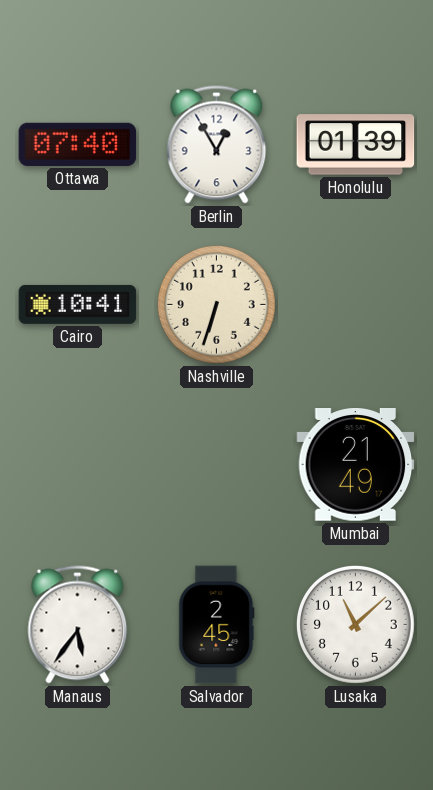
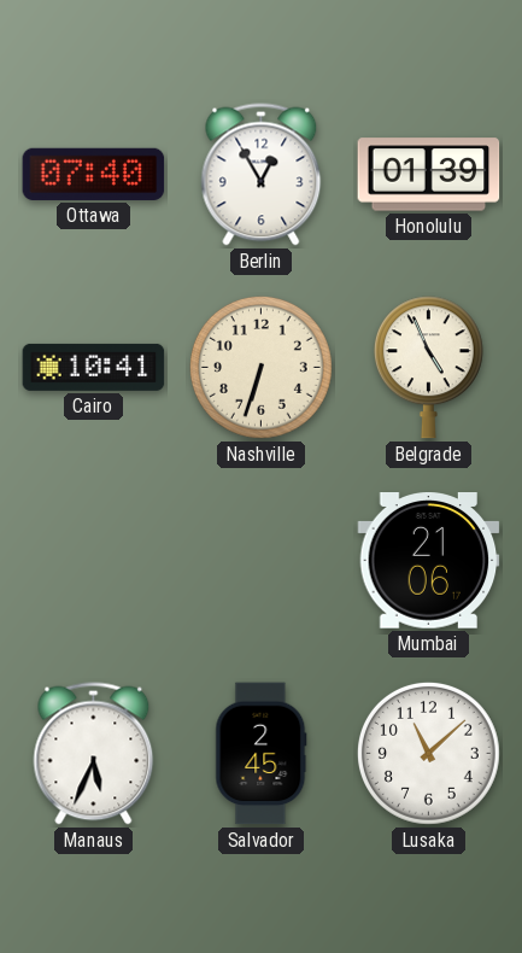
Belgrade: none -> 4:56 (428, 368)
Mumbai: 21:49 -> 21:06 (429, 561)
Manaus: 5:36 -> 5:34 (94, 754)
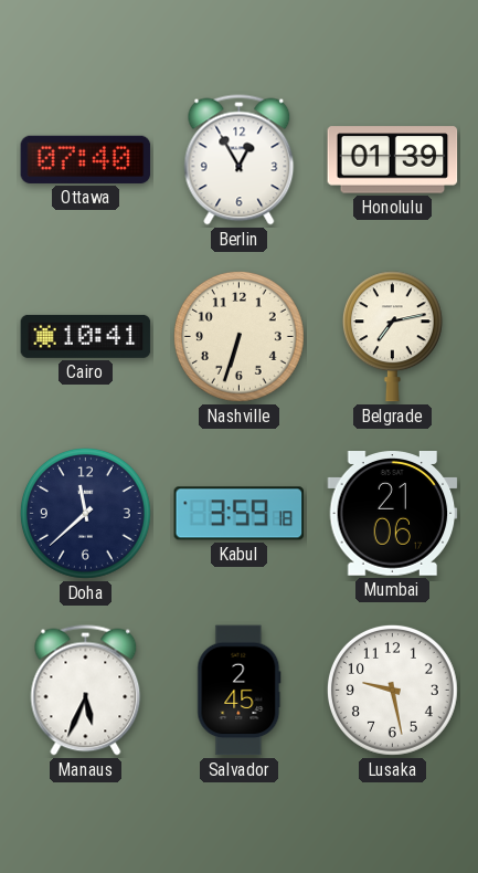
Belgrade: 4:56 -> 7:13 (392, 337)
Doha: none -> 11:38 (86, 514)
Kabul: none -> 3:59 (240, 514)
Lusaka: 11:08 -> 9:28 (393, 691)
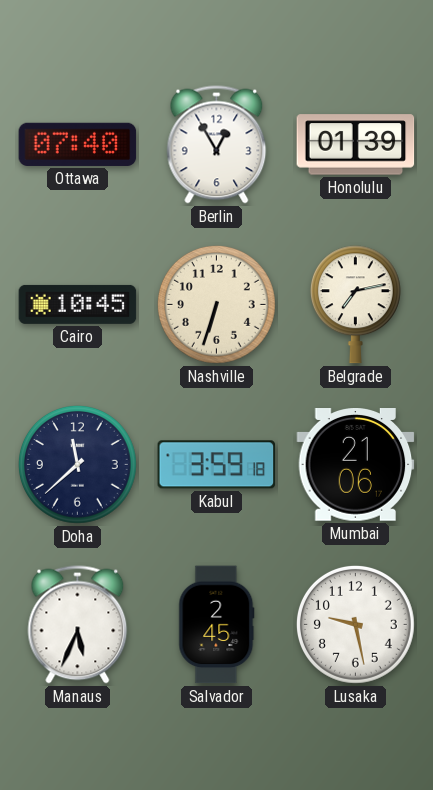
Cairo: 10:41 -> 10:45 (78, 304)
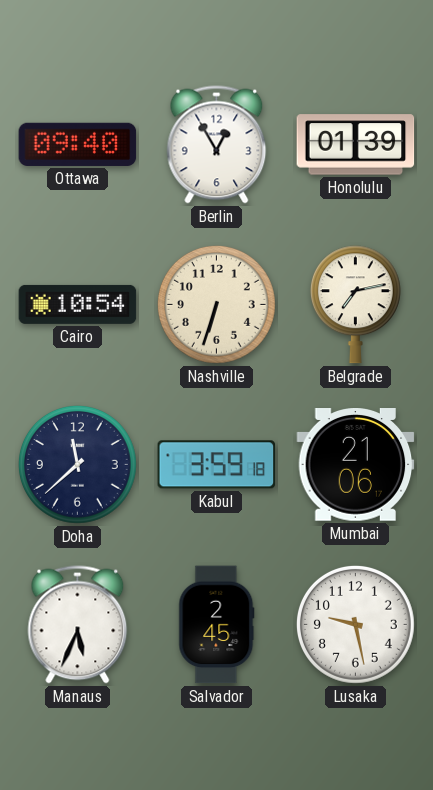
Ottawa: 07:40 -> 09:40 (78, 144)
Cairo: 10:45 -> 10:54 (78, 304)
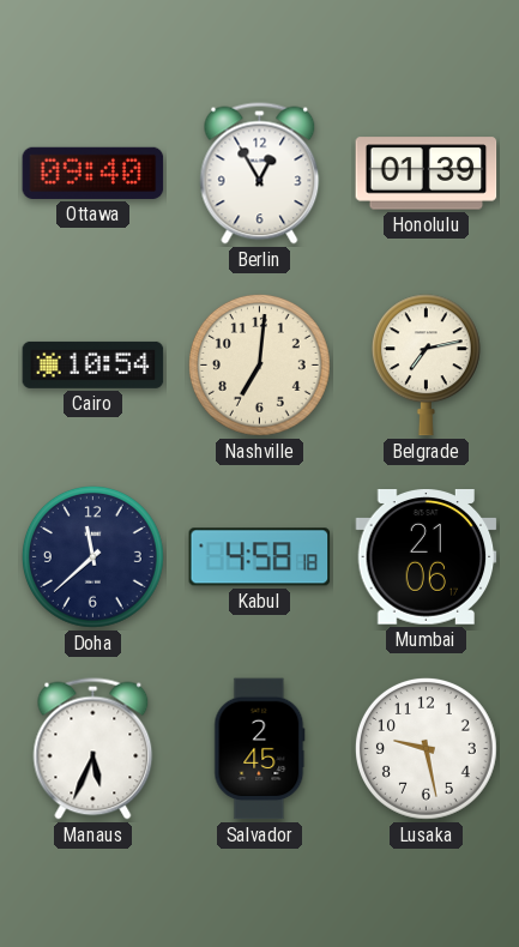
Nashville: 6:33 -> 7:01 (260, 366)
Kabul: 3:59 -> 4:58 (260, 557)
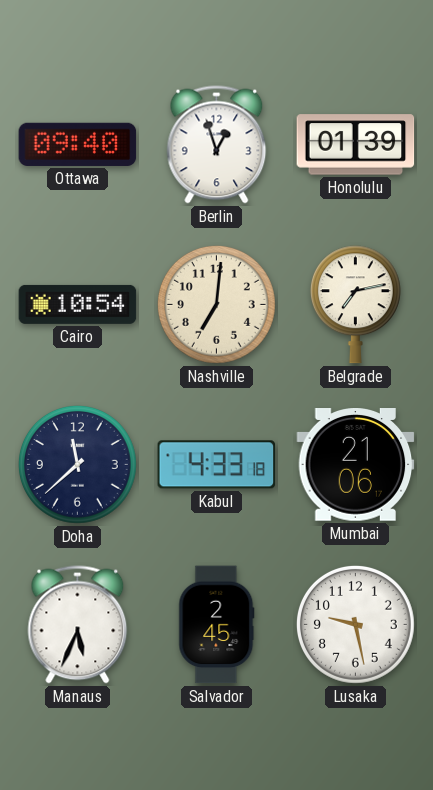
Berlin: 12:55 -> 12:57 (217, 145)
Kabul: 4:58 -> 4:33 (217, 465)
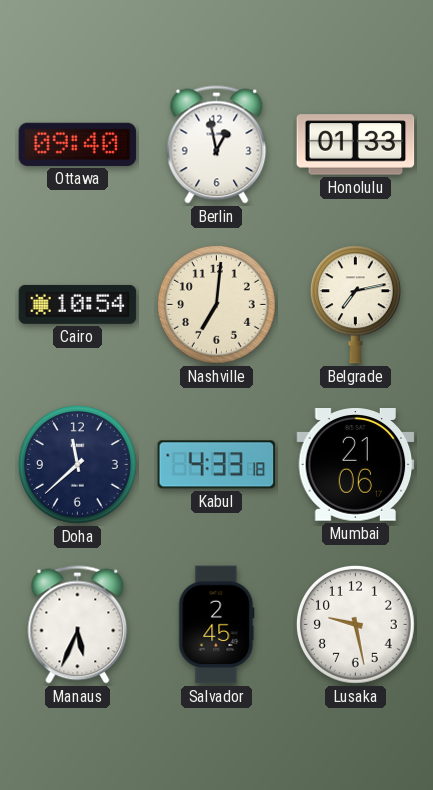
Berlin: 12:57 -> 12:58 (217, 145)
Honolulu: 01:39 -> 01:33 (356, 145)
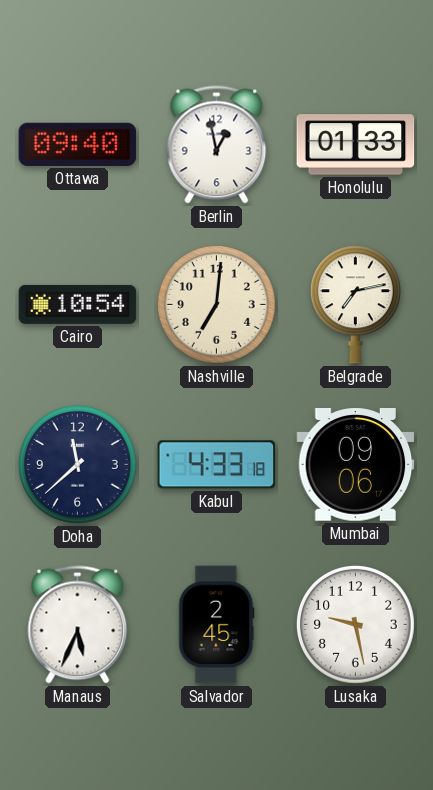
Mumbai: 21:06 -> 09:06 (356, 465)
